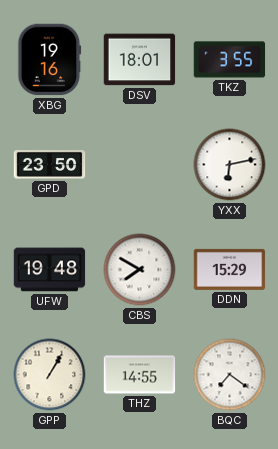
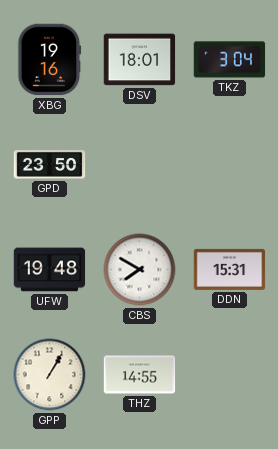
TKZ: 3:55 -> 3:04 (230, 60)
YXX: 6:13 -> none (230, 165)
DDN: 15:29 -> 15:31 (230, 269)
BQC: 7:21 -> none (230, 375)
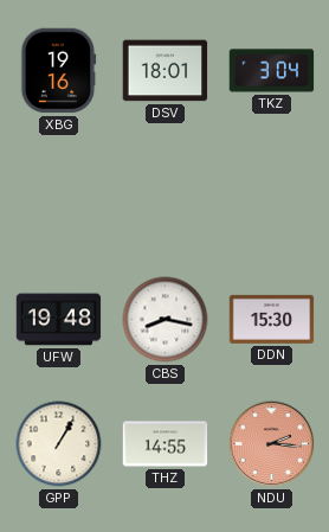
GPD: 23:50 -> none (50, 165)
CBS: 7:50 -> 8:17 (166, 320)
DDN: 15:31 -> 15:30 (272, 319)
NDU: none -> 2:16 (272, 444)
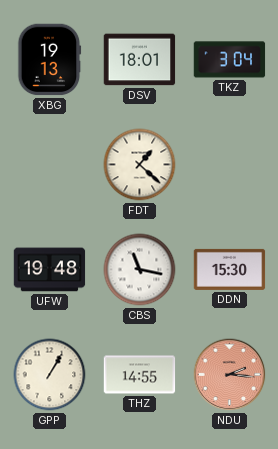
XBG: 19:16 -> 19:13 (50, 60)
FDT: none -> 1:22 (140, 165)
CBS: 8:17 -> 11:17 (140, 270)
